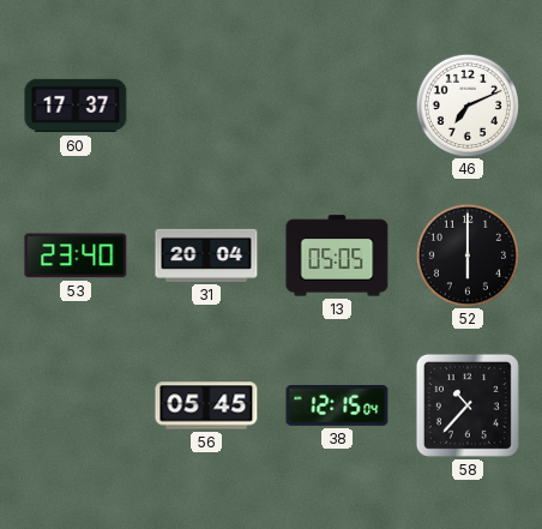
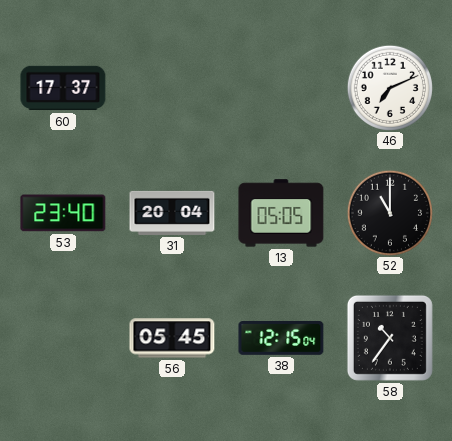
52: 6:00 -> 11:00 (389, 212)
58: 10:37 -> 10:36 (390, 338)
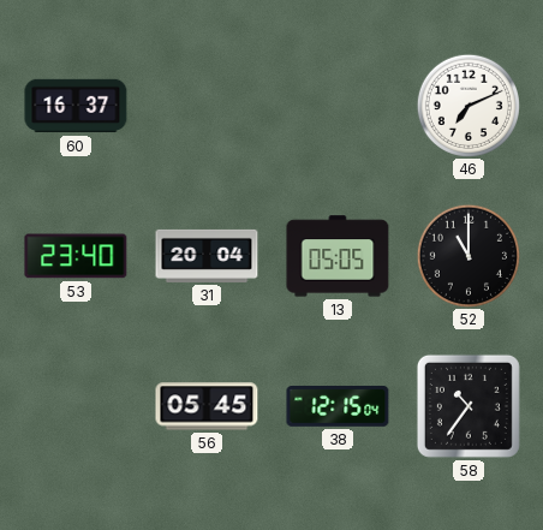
60: 17:37 -> 16:37 (76, 106)
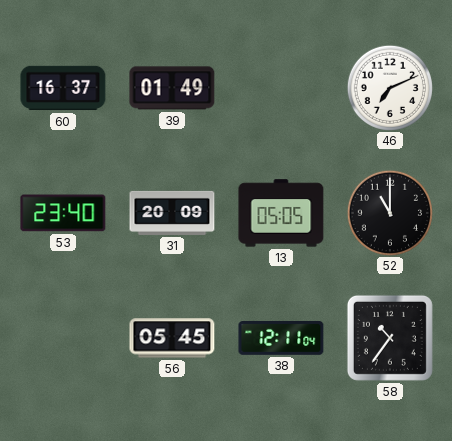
39: none -> 01:49 (172, 88)
31: 20:04 -> 20:09 (172, 213)
38: 12:15 -> 12:11 (281, 339)
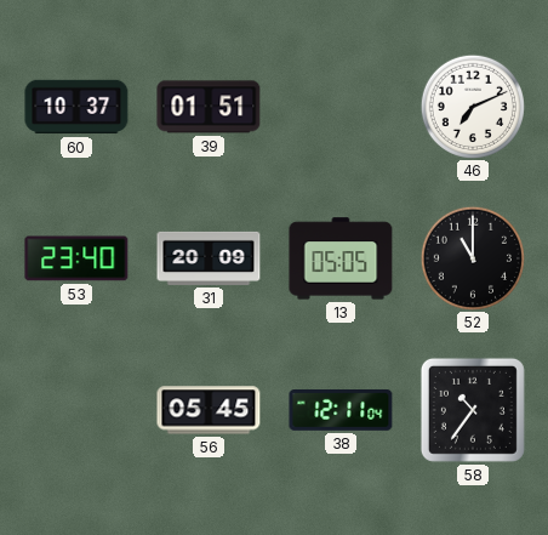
60: 16:37 -> 10:37 (76, 107)
39: 01:49 -> 01:51 (209, 107)
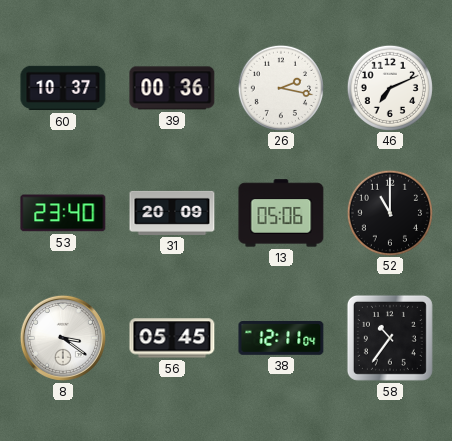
39: 01:51 -> 00:36 (172, 88)
26: none -> 2:17 (280, 87)
13: 05:05 -> 05:06 (281, 213)
8: none -> 3:21 (63, 338)
